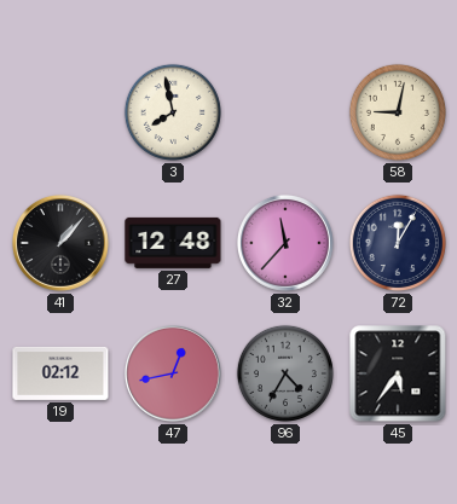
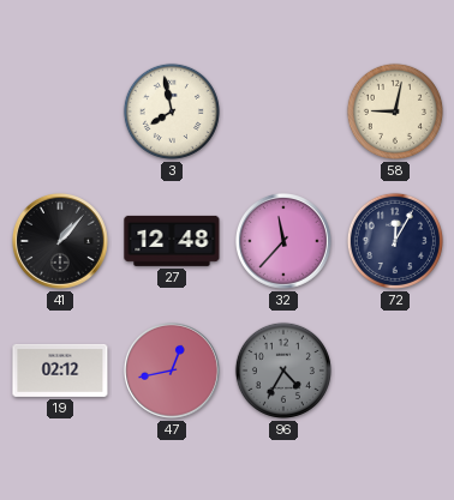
45: 5:36 -> none (398, 373)
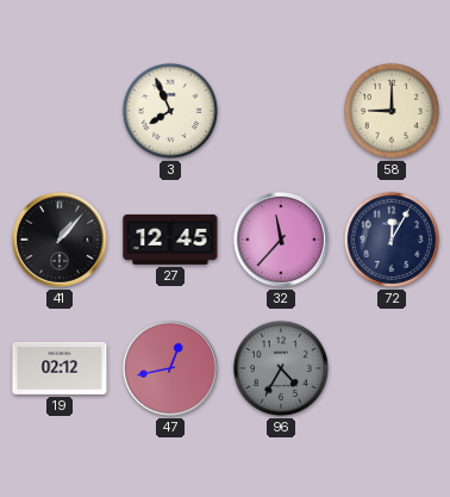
3: 7:58 -> 7:56 (170, 111)
58: 9:02 -> 9:00 (392, 111)
27: 12:48 -> 12:45 (170, 240)
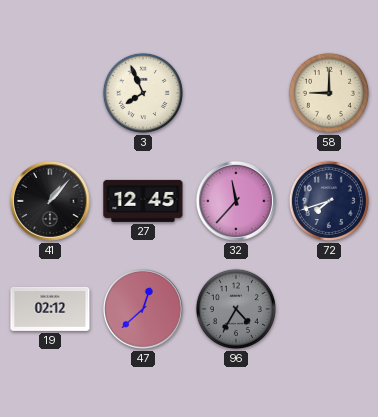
72: 12:05 -> 7:42 (329, 201)
47: 12:43 -> 12:38 (143, 309)
